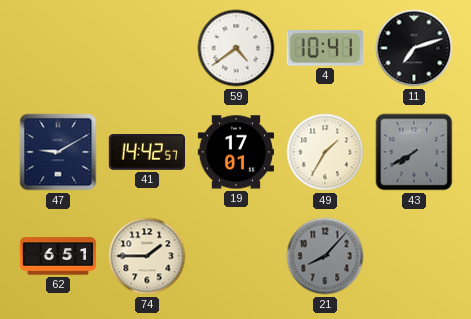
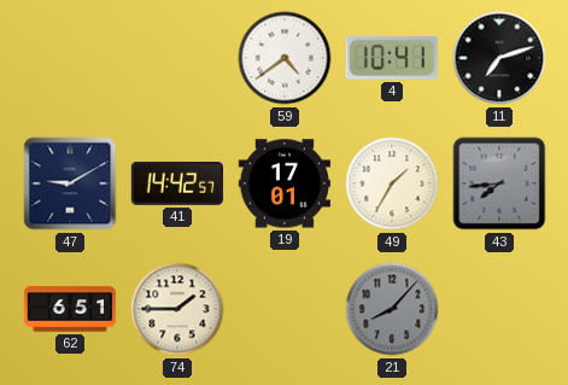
43: 7:40 -> 7:44 (499, 183)
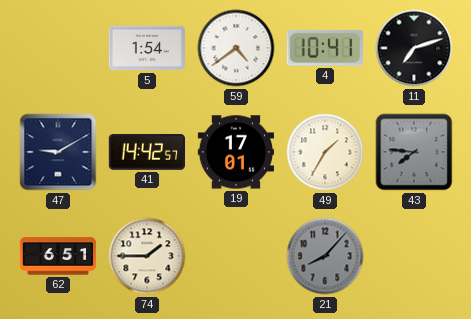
5: none -> 1:54 (147, 48)
43: 7:44 -> 7:46 (414, 152)
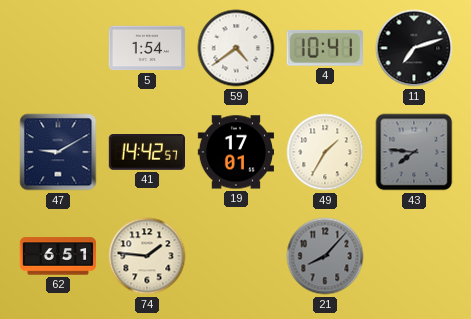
74: 1:45 -> 1:46 (147, 256)
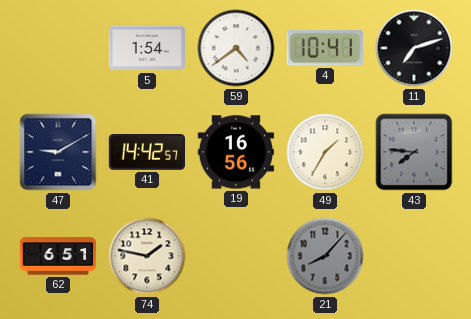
19: 17:01 -> 16:56 (235, 152)
74: 1:46 -> 1:47 (147, 256)
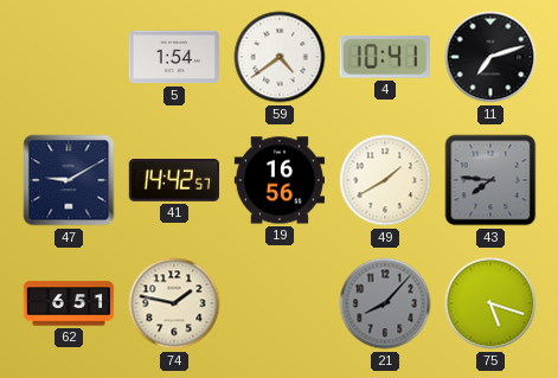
49: 1:35 -> 1:40 (385, 180)
75: none -> 5:18 (490, 303)
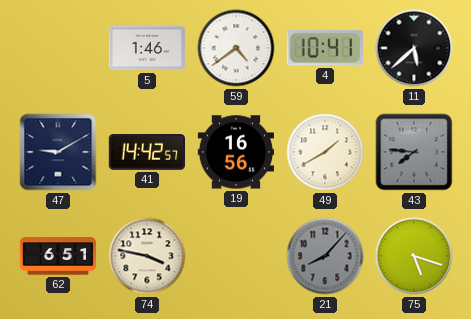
5: 1:54 -> 1:46 (147, 48)
11: 7:12 -> 5:38 (414, 48)
74: 1:47 -> 3:47 (147, 256)
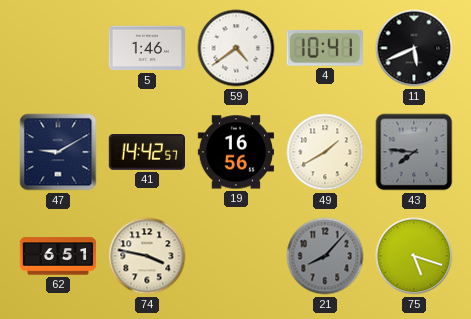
11: 5:38 -> 5:41 (414, 48)
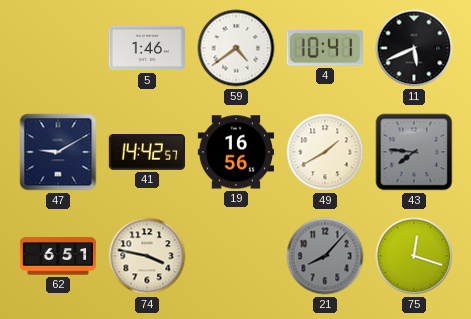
75: 5:18 -> 12:18 (414, 256)
